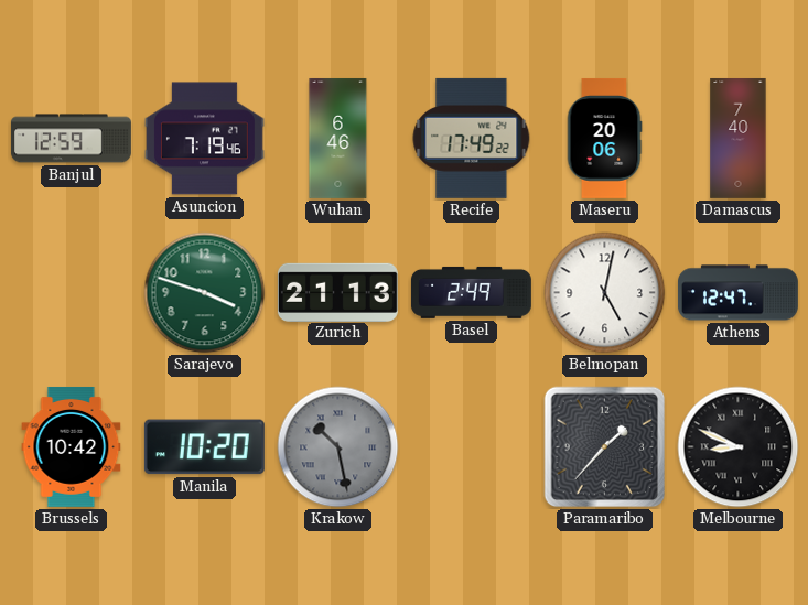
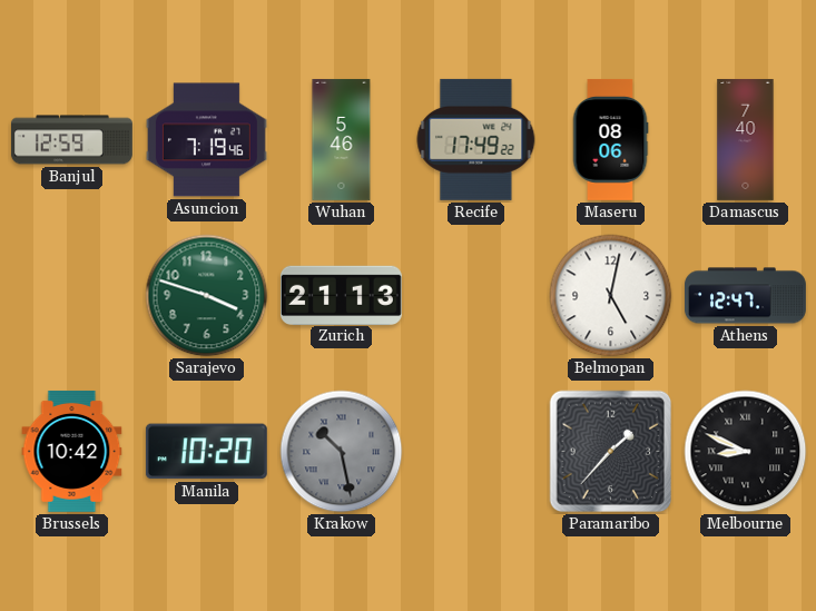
Wuhan: 6:46 -> 5:46 (342, 139)
Maseru: 20:06 -> 08:06 (610, 139)
Basel: 2:49 -> none (471, 292)
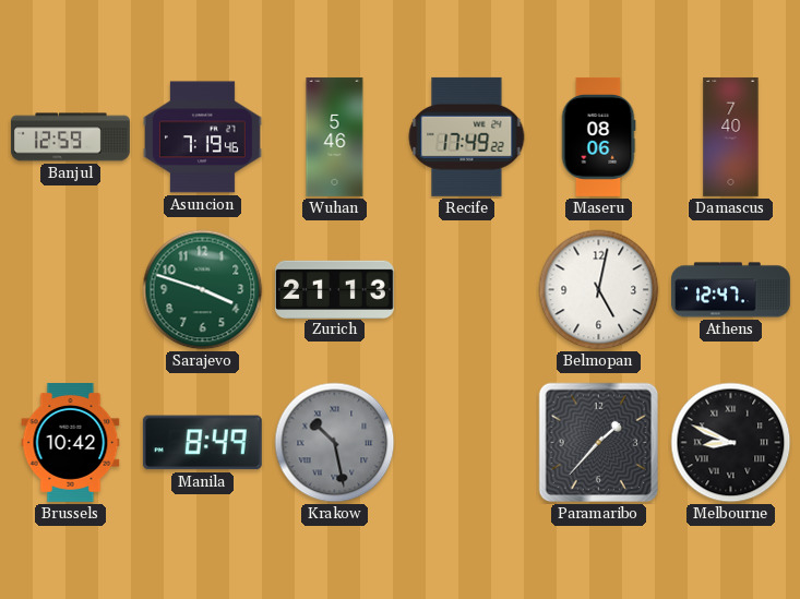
Manila: 10:20 -> 8:49 (202, 443)
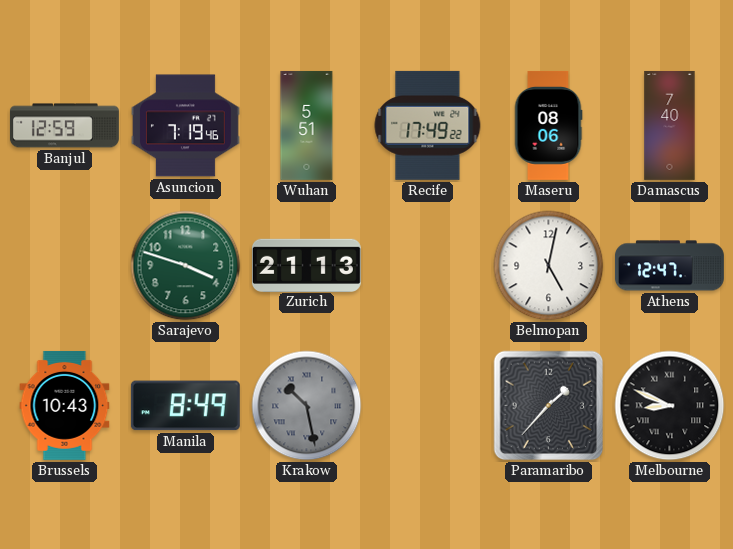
Wuhan: 5:46 -> 5:51 (307, 125)
Brussels: 10:42 -> 10:43 (65, 405)
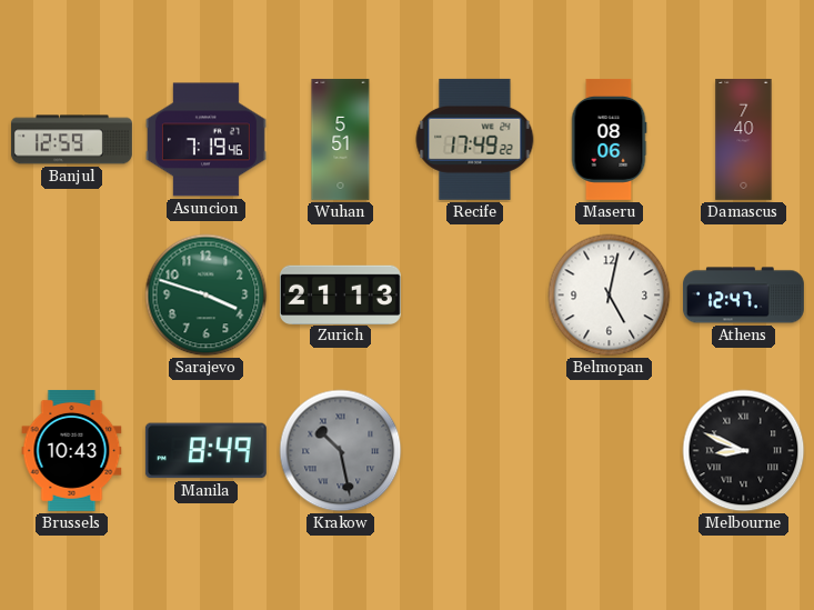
Paramaribo: 1:37 -> none (549, 406)
